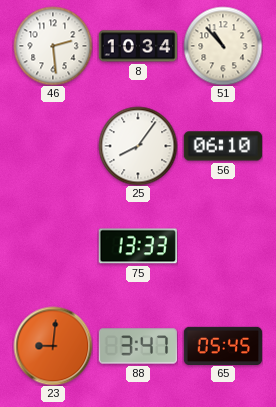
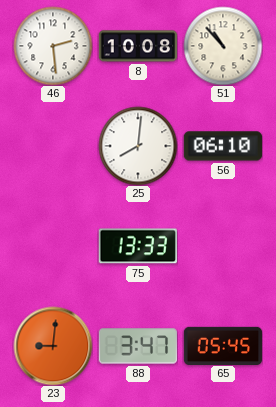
8: 10:34 -> 10:08 (138, 46)
25: 8:06 -> 8:01 (138, 146)
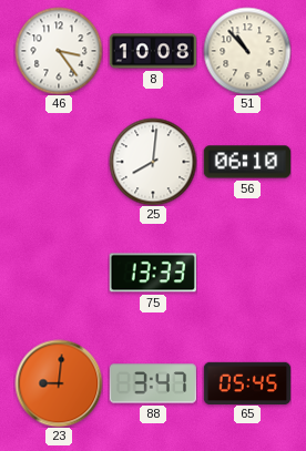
46: 2:29 -> 3:24 (59, 51)
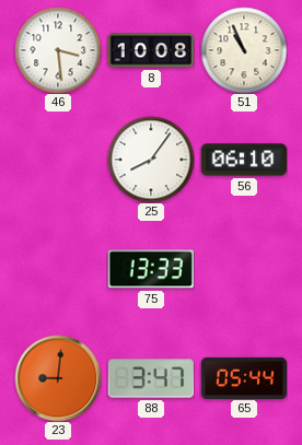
46: 3:24 -> 3:29 (58, 50)
51: 10:53 -> 10:56 (244, 50)
25: 8:01 -> 8:06 (151, 160)
65: 05:45 -> 05:44 (244, 377)
